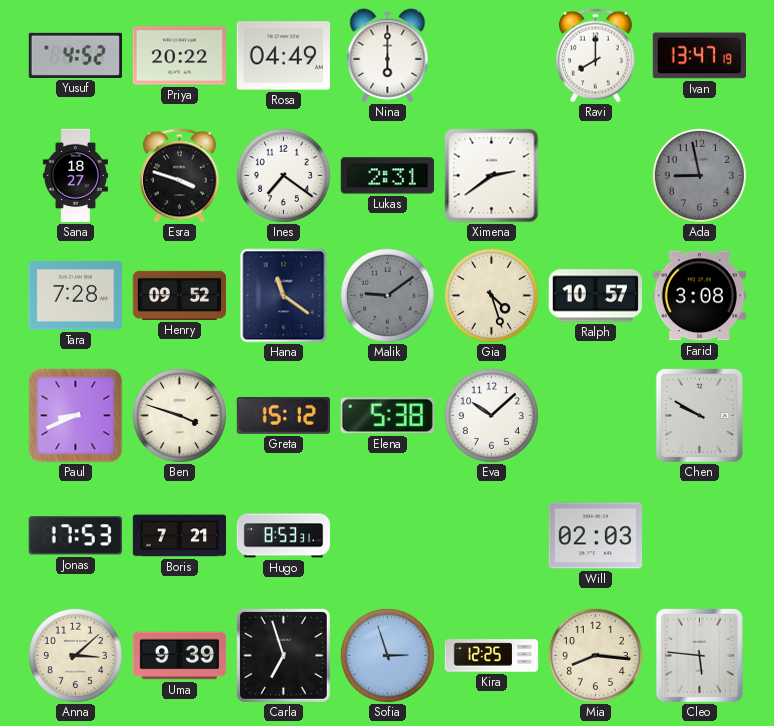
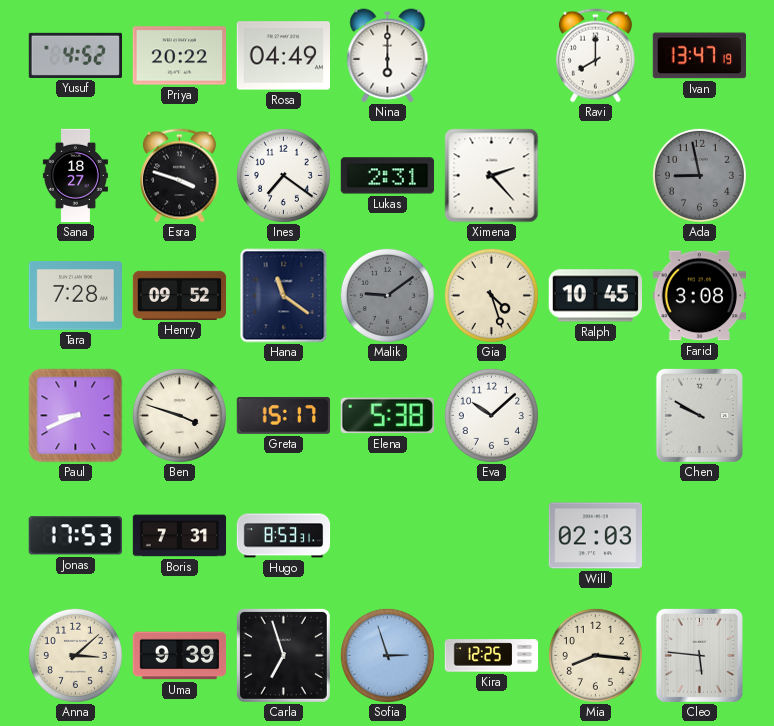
Ximena: 2:39 -> 2:23 (492, 176)
Ralph: 10:57 -> 10:45 (595, 296)
Greta: 15:12 -> 15:17 (283, 415)
Boris: 7:21 -> 7:31 (180, 536)
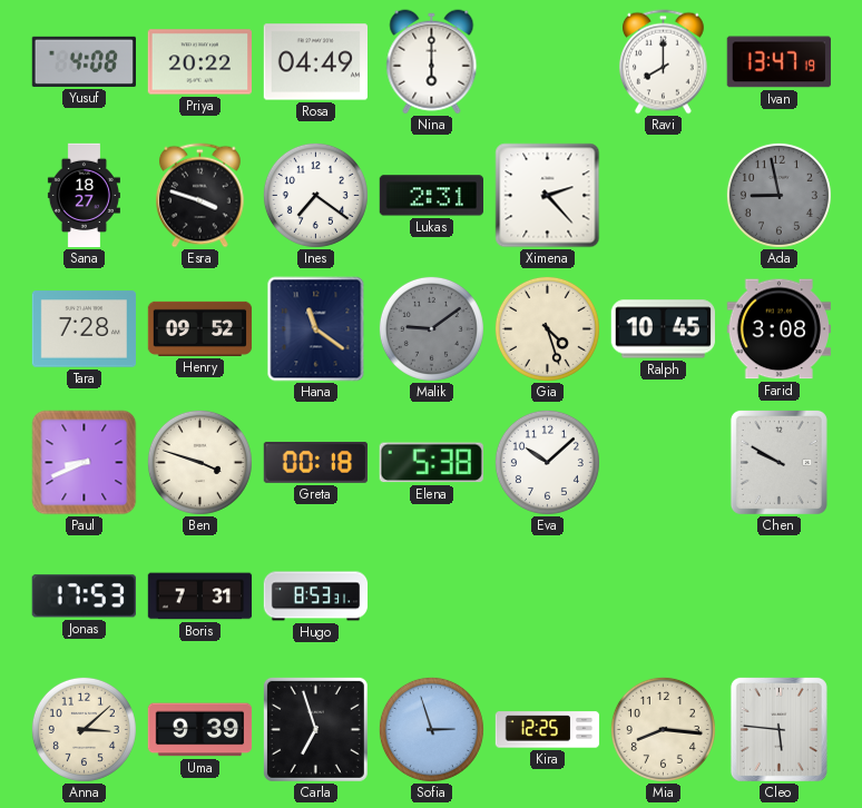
Yusuf: 4:52 -> 4:08 (84, 61)
Greta: 15:17 -> 00:18 (315, 462)
Will: 02:03 -> none (595, 536)
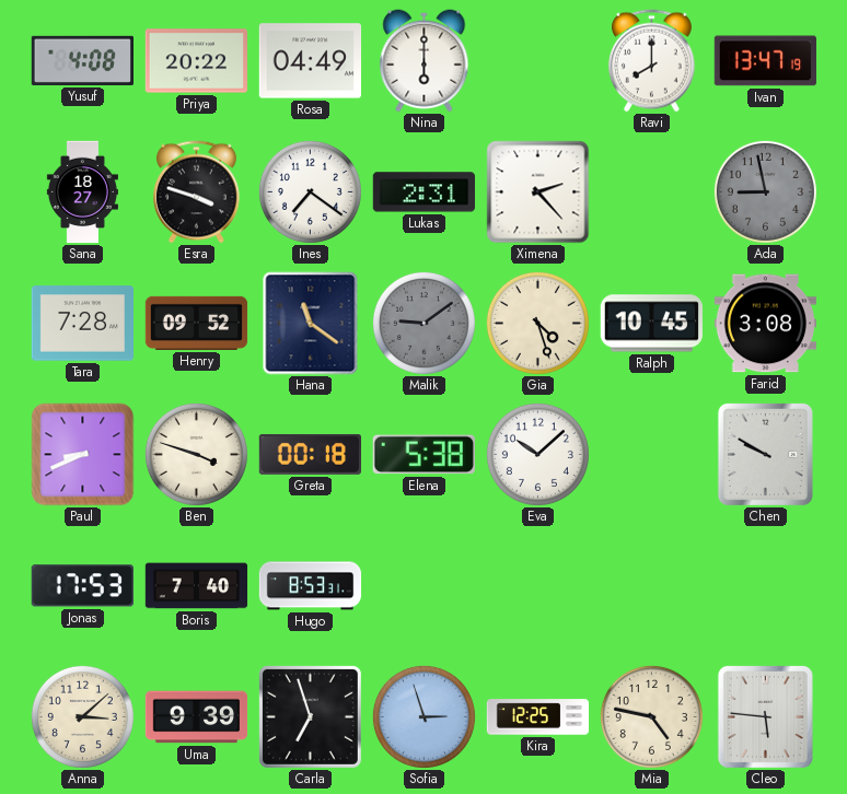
Boris: 7:31 -> 7:40 (197, 586)
Mia: 8:16 -> 4:47 (651, 716)
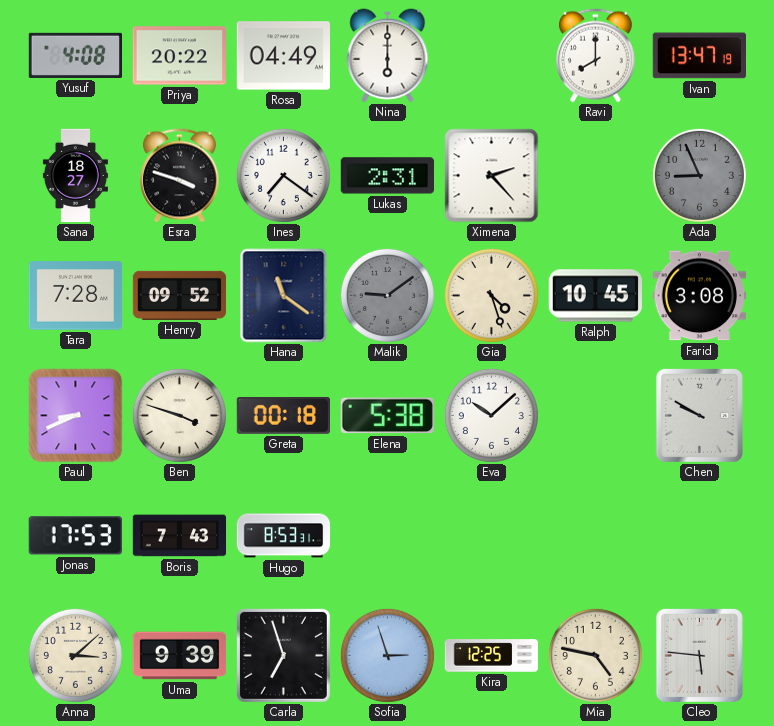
Ada: 8:58 -> 8:56 (699, 175)
Boris: 7:40 -> 7:43 (180, 536)
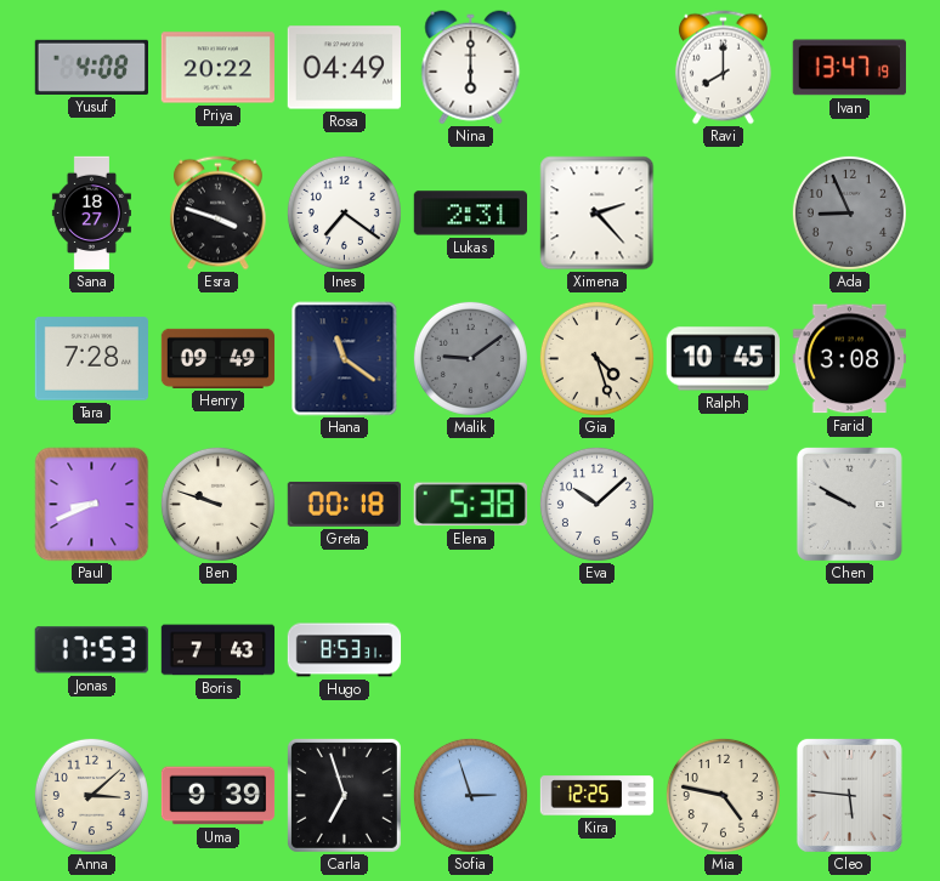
Henry: 09:52 -> 09:49 (219, 358)
Ben: 3:48 -> 9:48 (217, 504)
